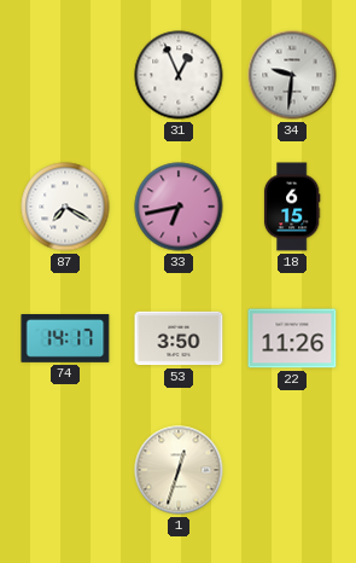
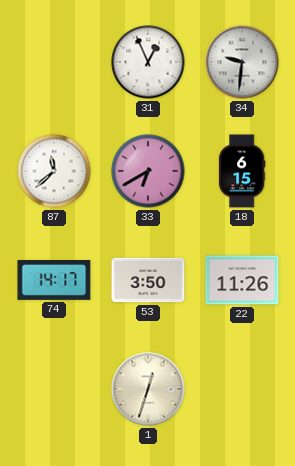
87: 7:20 -> 11:38 (54, 171)
33: 6:43 -> 6:40 (148, 171)
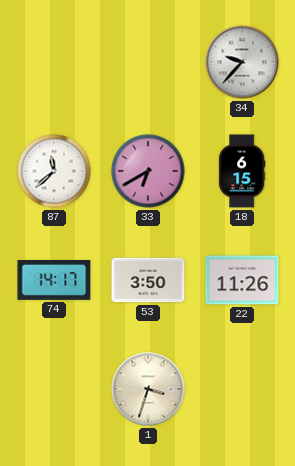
31: 12:56 -> none (148, 62)
34: 9:31 -> 9:37 (242, 62)
1: 12:33 -> 3:33 (148, 389)
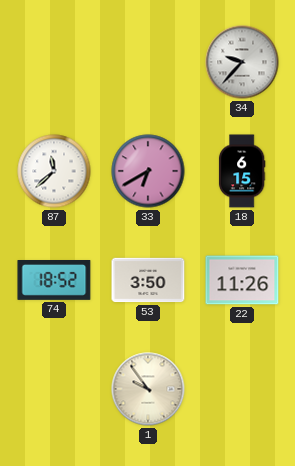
74: 14:17 -> 18:52 (54, 281)
1: 3:33 -> 9:54 (148, 389)
